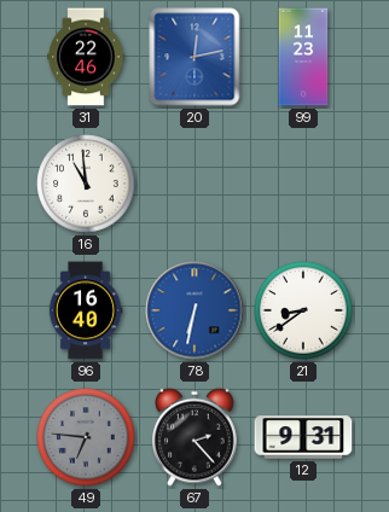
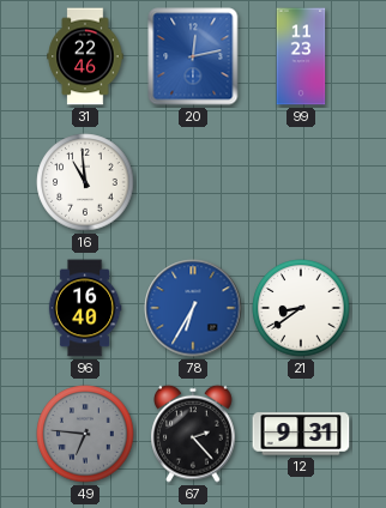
78: 6:32 -> 6:35 (193, 308)
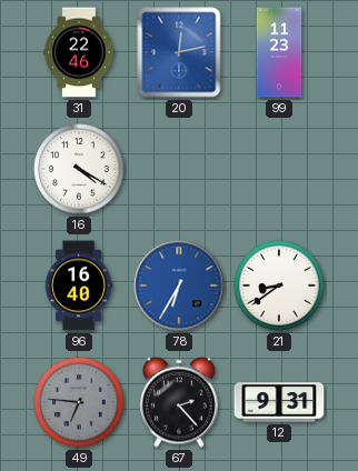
16: 10:59 -> 4:20 (79, 169)
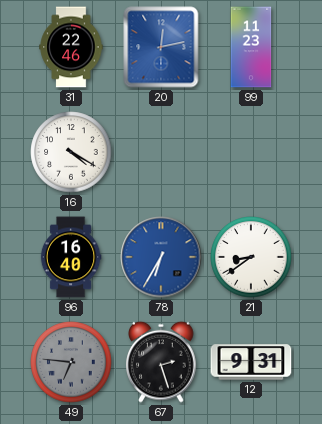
67: 2:23 -> 2:27 (161, 362)
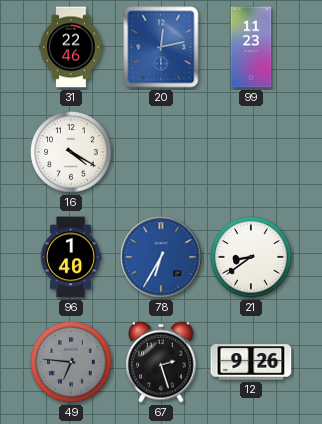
96: 16:40 -> 1:40 (71, 257)
12: 9:31 -> 9:26 (251, 362)
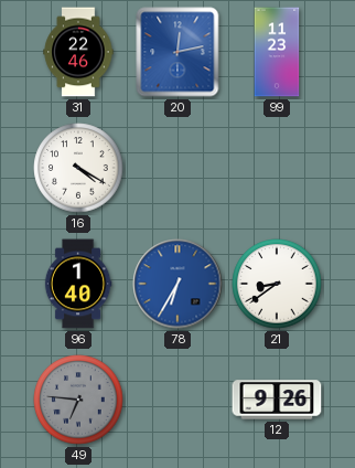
67: 2:27 -> none (161, 362)
